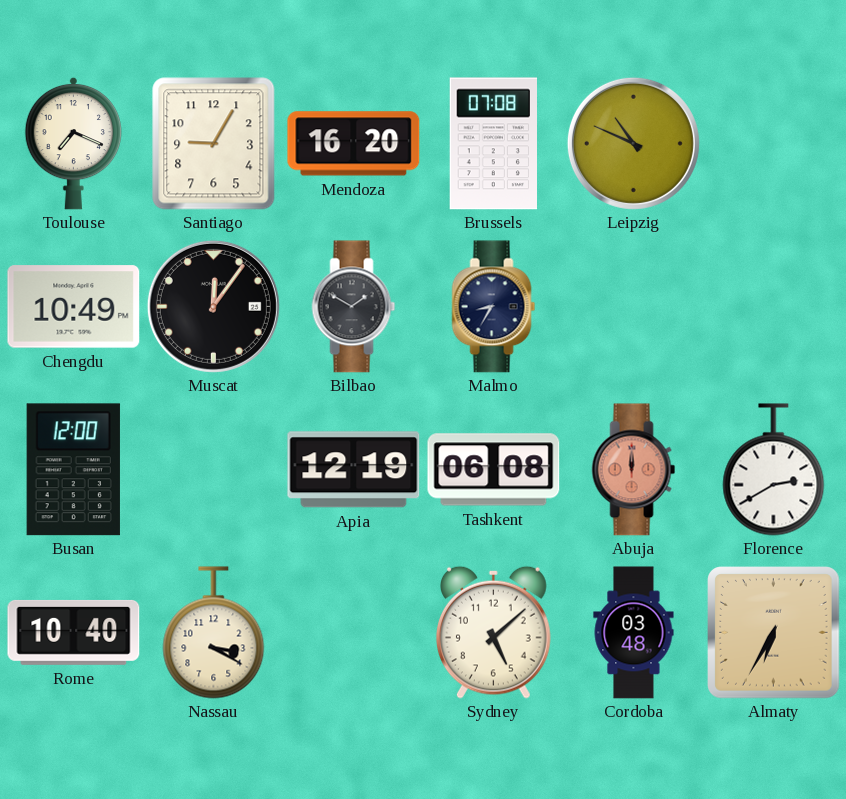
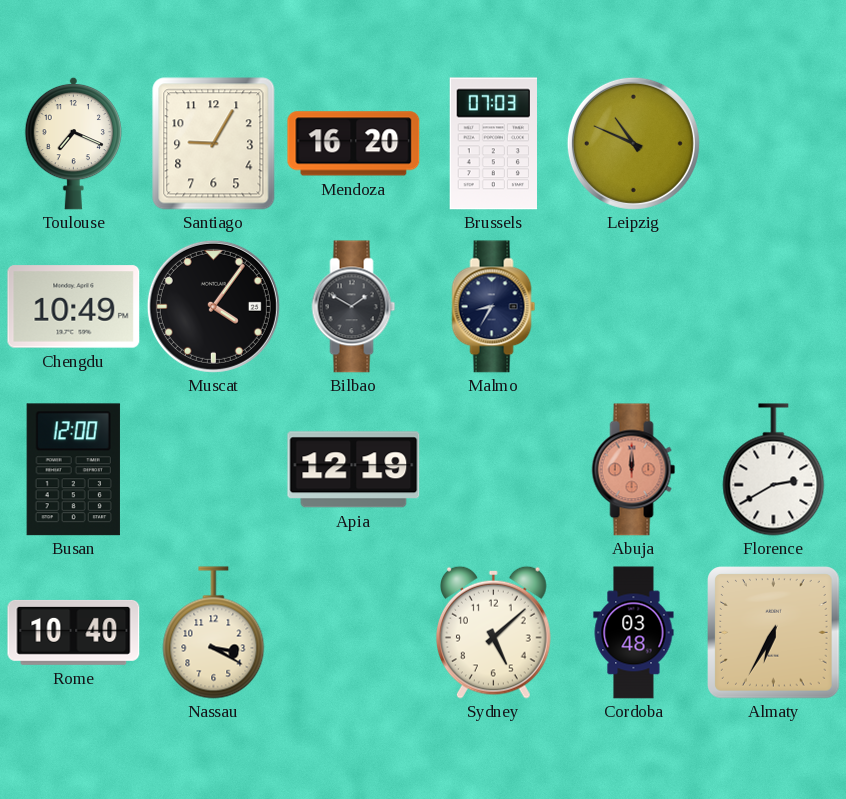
Brussels: 07:08 -> 07:03 (493, 144)
Muscat: 12:06 -> 4:06 (213, 306)
Tashkent: 06:08 -> none (494, 470)
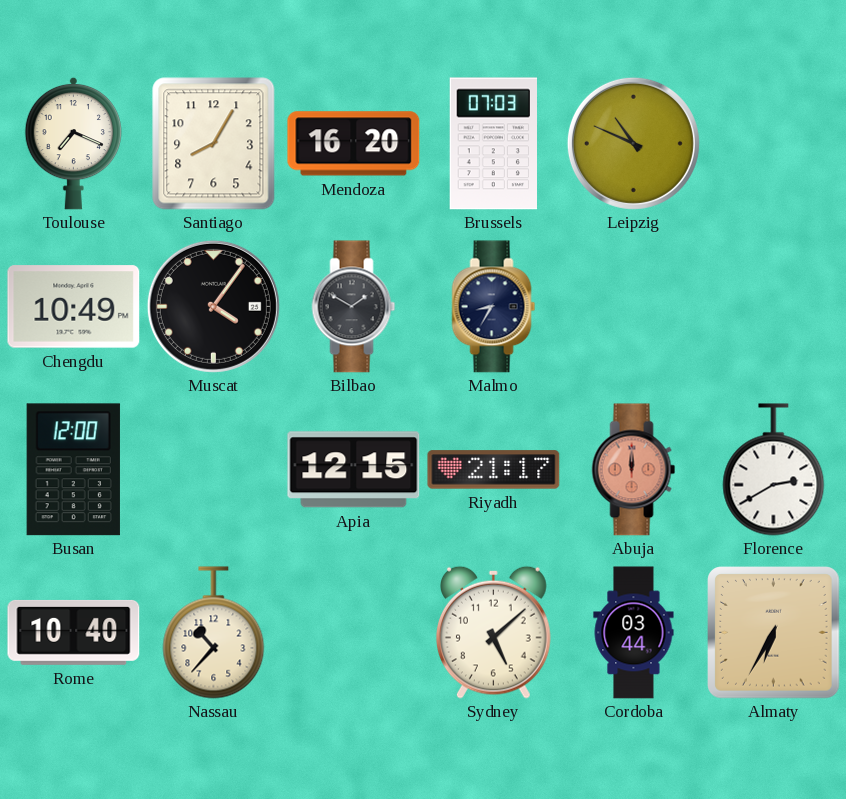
Santiago: 9:05 -> 8:05 (214, 144)
Apia: 12:19 -> 12:15 (354, 470)
Riyadh: none -> 21:17 (494, 470)
Nassau: 3:20 -> 10:37 (214, 633)
Cordoba: 03:48 -> 03:44 (634, 633)
